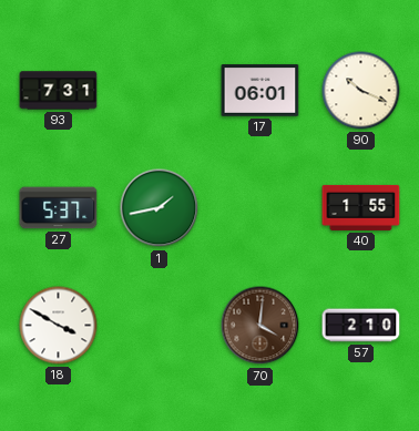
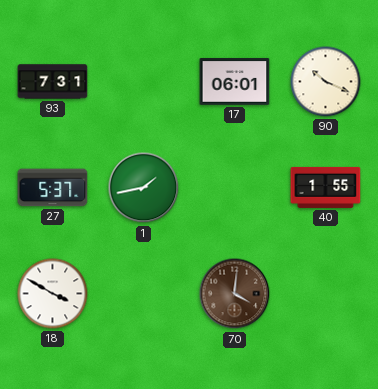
57: 2:10 -> none (361, 326)
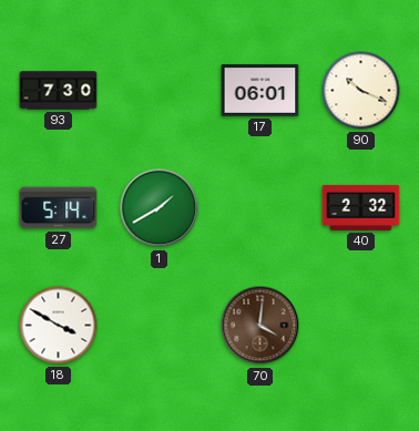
93: 7:31 -> 7:30 (59, 91)
27: 5:37 -> 5:14 (59, 208)
1: 1:43 -> 1:40 (160, 208)
40: 1:55 -> 2:32 (361, 207)
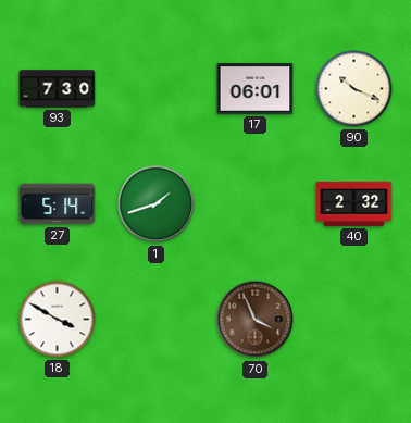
1: 1:40 -> 1:42 (157, 204)
70: 4:01 -> 3:56 (256, 320)
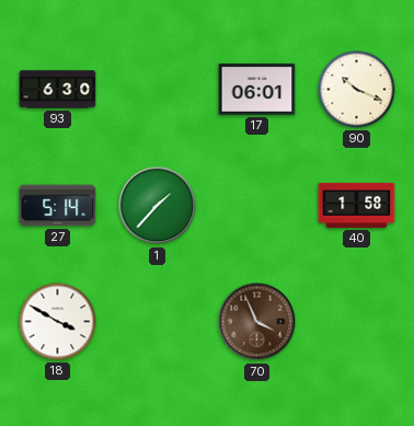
93: 7:30 -> 6:30 (58, 90)
1: 1:42 -> 1:37 (158, 206)
40: 2:32 -> 1:58 (357, 205)
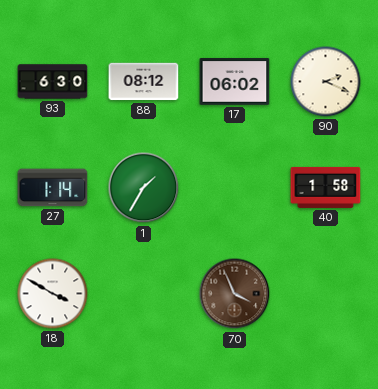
88: none -> 08:12 (144, 82)
17: 06:01 -> 06:02 (235, 82)
90: 10:19 -> 2:19 (326, 82)
27: 5:14 -> 1:14 (53, 188)
1: 1:37 -> 1:35 (144, 188)
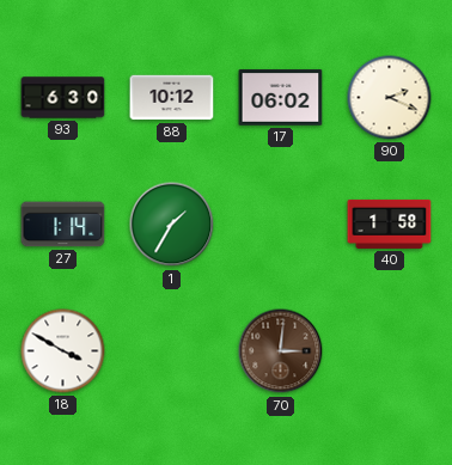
88: 08:12 -> 10:12 (172, 98)
70: 3:56 -> 3:01 (281, 351)
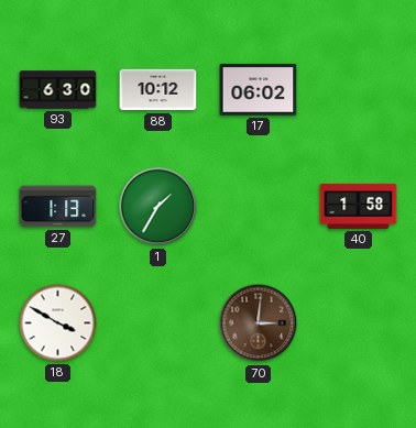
90: 2:19 -> none (390, 98)
27: 1:14 -> 1:13 (58, 207)
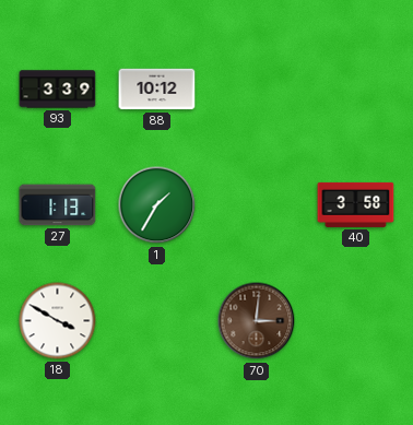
93: 6:30 -> 3:39 (58, 90)
17: 06:02 -> none (259, 90)
40: 1:58 -> 3:58 (356, 204)
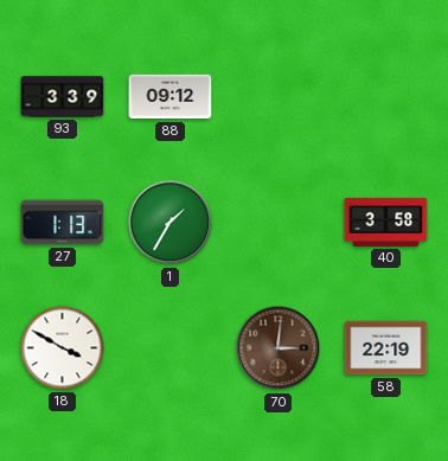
88: 10:12 -> 09:12 (171, 97)
58: none -> 22:19 (386, 348)
